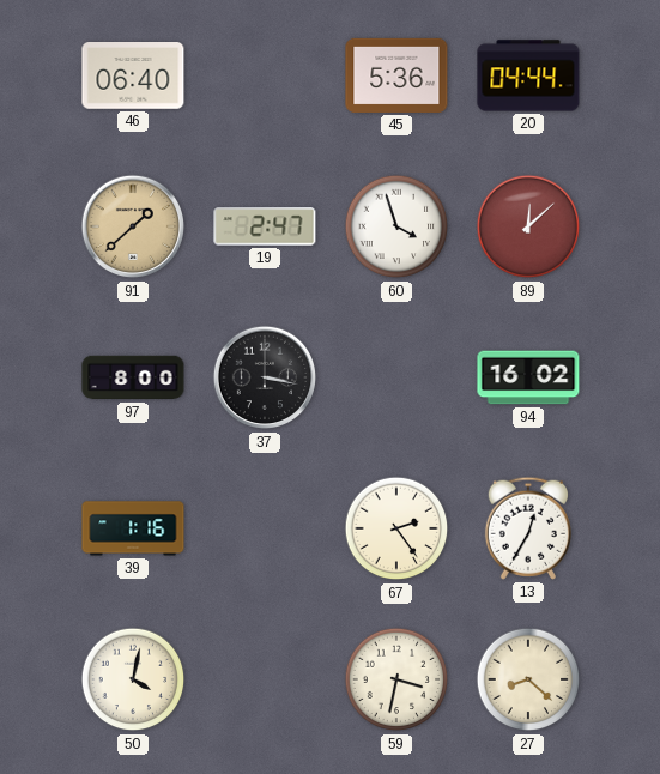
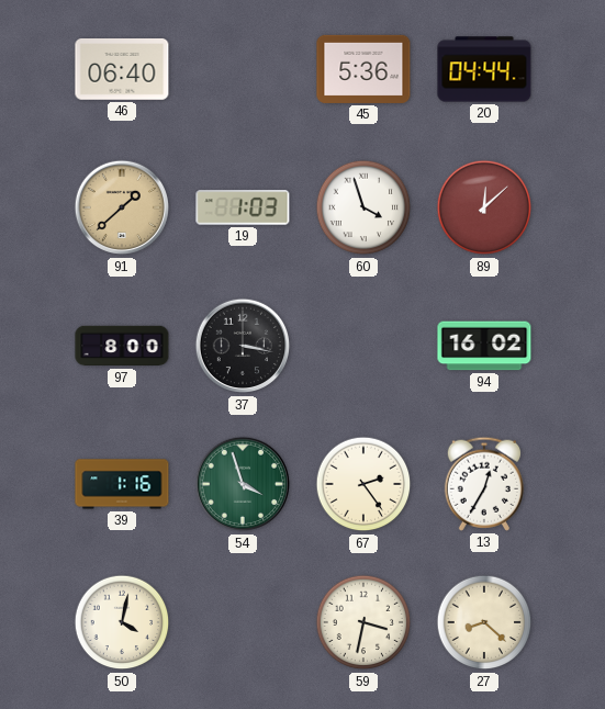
19: 2:47 -> 1:03 (243, 207)
54: none -> 3:57 (243, 484)
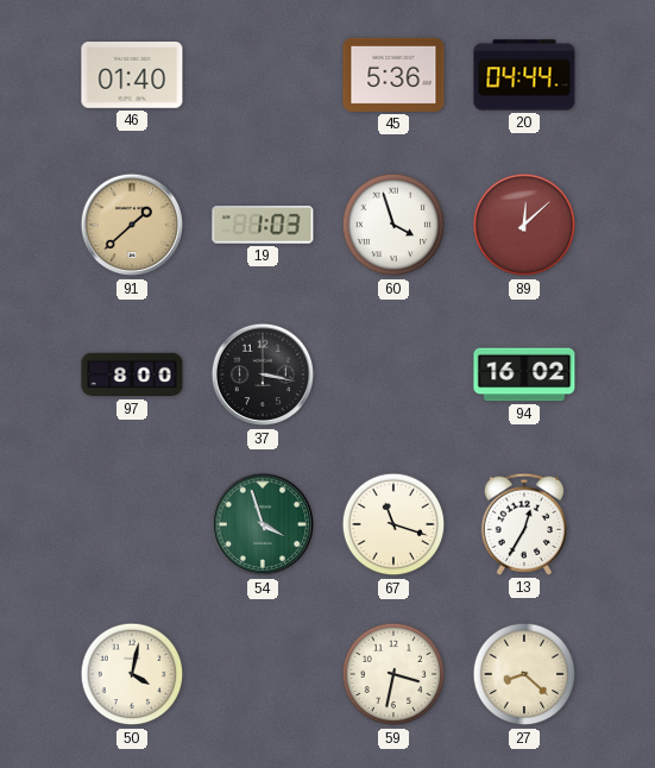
46: 06:40 -> 01:40 (132, 76)
39: 1:16 -> none (122, 484)
67: 2:24 -> 11:18 (393, 524)
